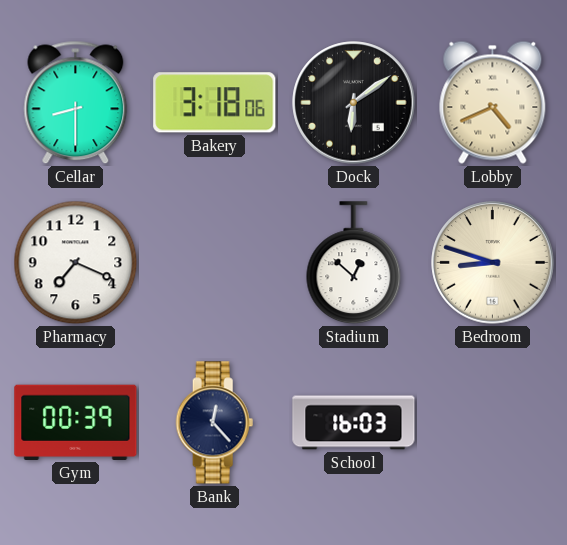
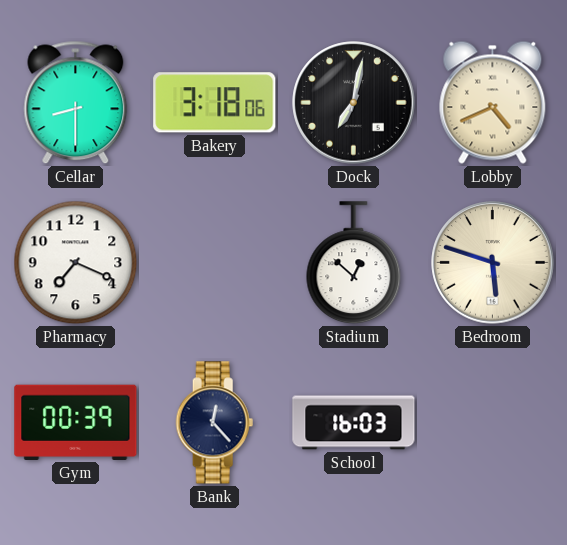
Dock: 6:09 -> 7:02 (354, 103)
Bedroom: 8:48 -> 5:48 (493, 263)
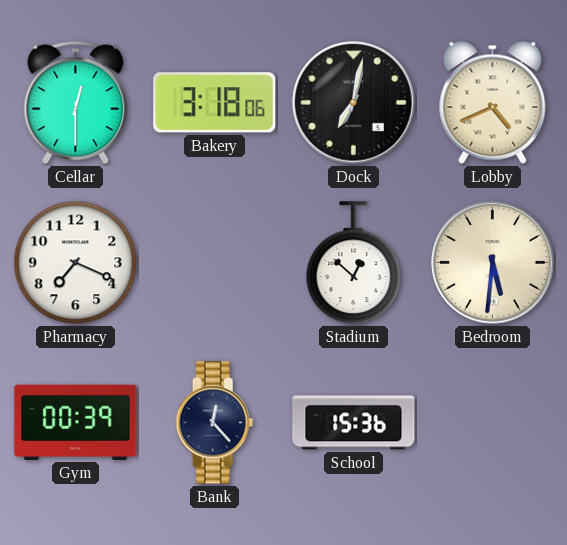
Cellar: 8:30 -> 12:30 (76, 103)
Bedroom: 5:48 -> 5:31 (493, 263)
School: 16:03 -> 15:36 (354, 423)
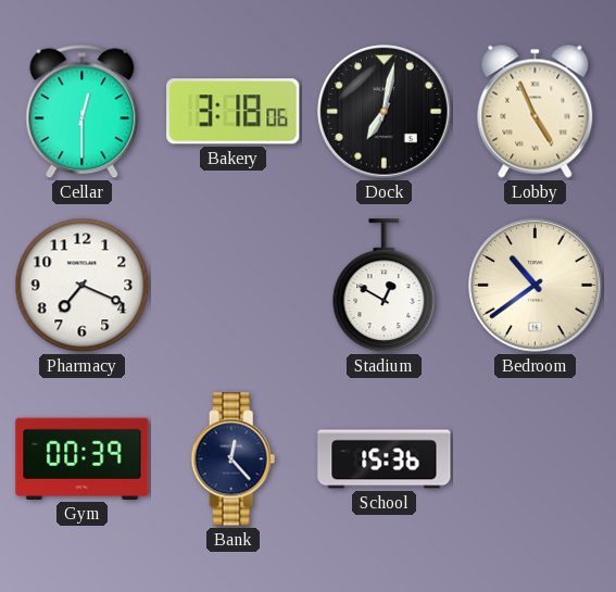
Lobby: 4:41 -> 4:56 (536, 111)
Stadium: 12:52 -> 12:50 (385, 286)
Bedroom: 5:31 -> 10:39 (536, 286)
